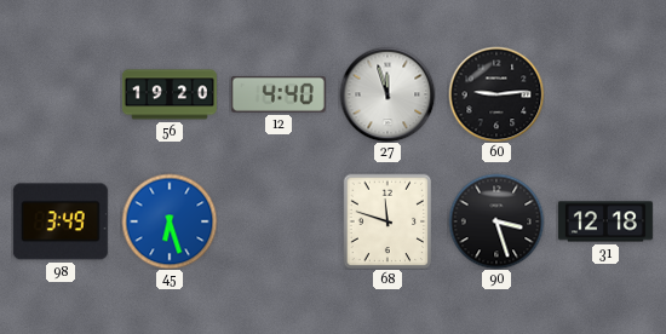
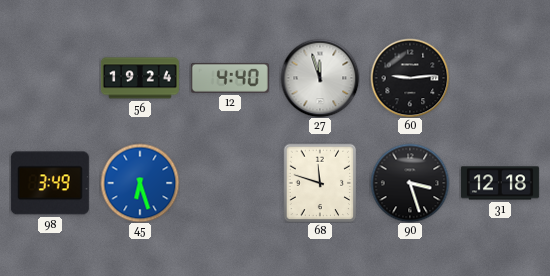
56: 19:20 -> 19:24 (140, 78)
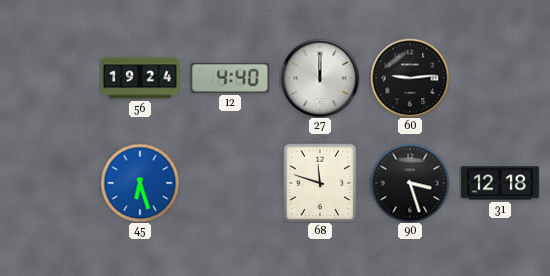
27: 11:57 -> 12:00 (320, 78)
98: 3:49 -> none (50, 183)
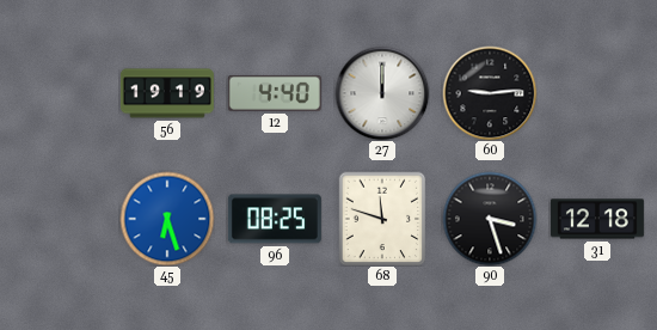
56: 19:24 -> 19:19 (167, 93)
96: none -> 08:25 (275, 219)
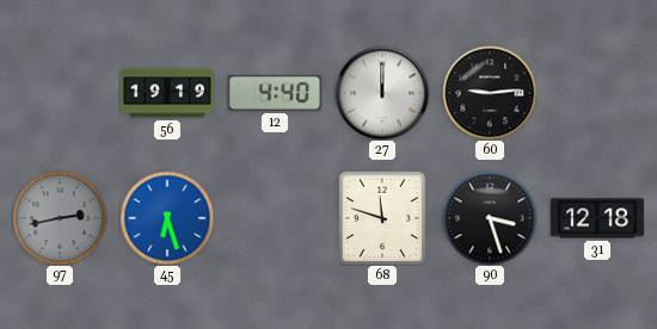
97: none -> 2:43 (60, 218)
96: 08:25 -> none (275, 219)
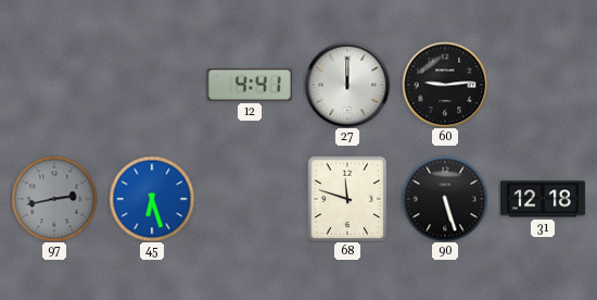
56: 19:19 -> none (167, 93)
12: 4:40 -> 4:41 (250, 85)
90: 3:27 -> 5:27 (445, 199)
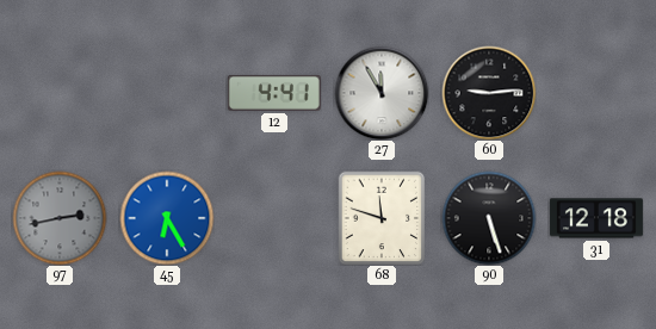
27: 12:00 -> 11:55 (382, 93)
45: 6:27 -> 6:25 (167, 218)
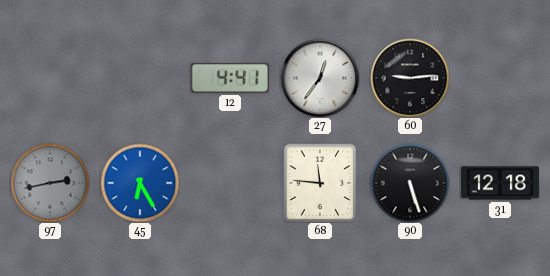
27: 11:55 -> 12:36 (320, 78)
68: 11:48 -> 11:46 (320, 183)
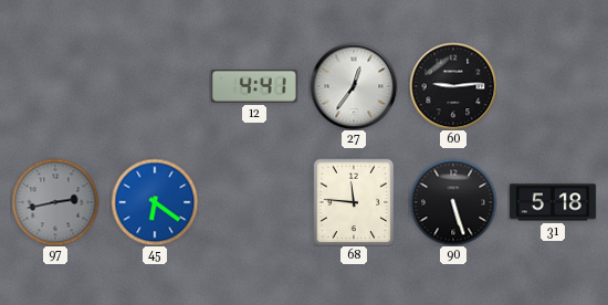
45: 6:25 -> 6:21 (155, 202)
31: 12:18 -> 5:18 (553, 202)
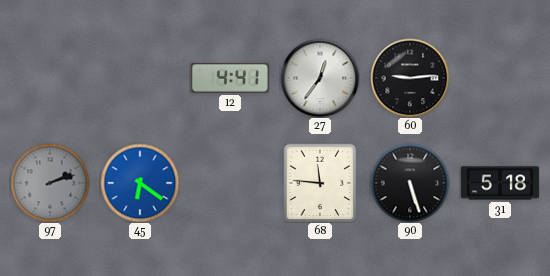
97: 2:43 -> 2:12 (50, 183)
